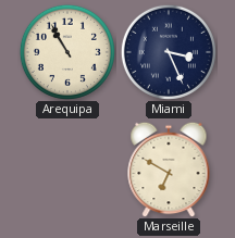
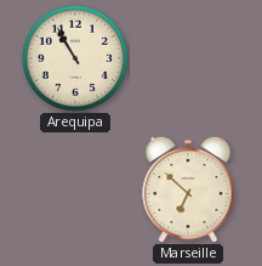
Miami: 3:26 -> none (169, 52)
Marseille: 6:50 -> 6:52 (188, 189)
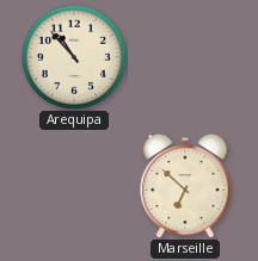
Arequipa: 10:55 -> 10:53 (74, 57)
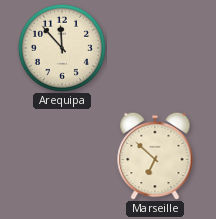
Arequipa: 10:53 -> 11:53 (62, 48)
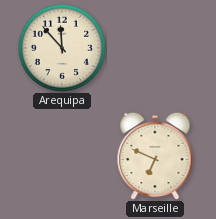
Marseille: 6:52 -> 6:49 (155, 156)
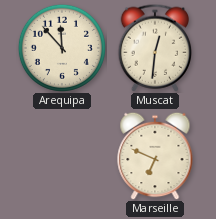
Muscat: none -> 12:31 (155, 48)
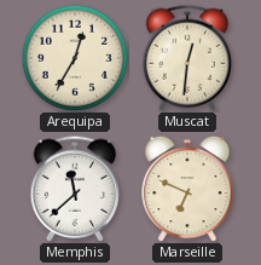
Arequipa: 11:53 -> 12:35 (75, 58)
Memphis: none -> 11:38 (75, 189)
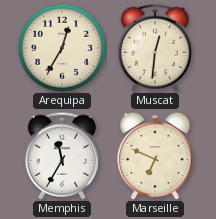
Memphis: 11:38 -> 11:35 (62, 156)
